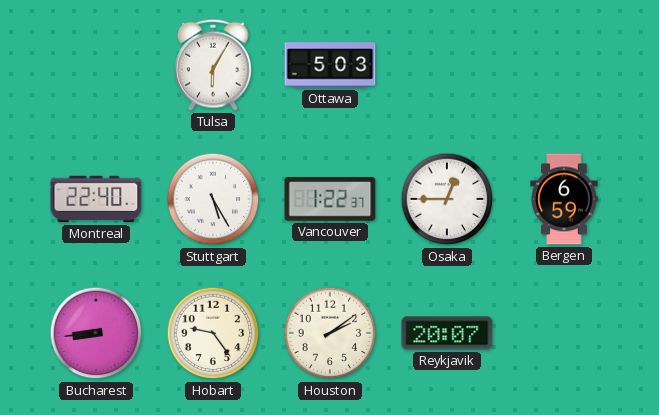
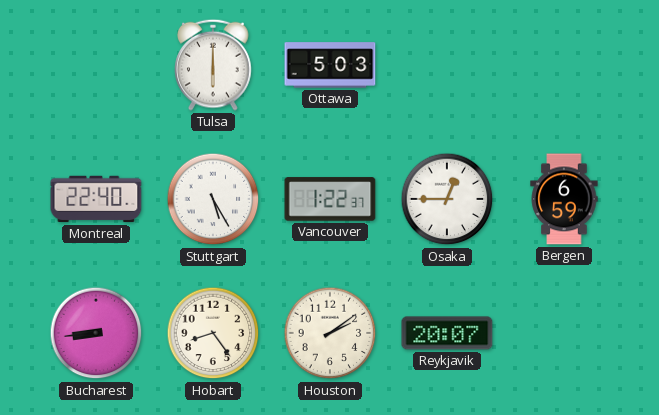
Tulsa: 6:05 -> 6:00 (213, 65)
Hobart: 9:24 -> 8:24 (213, 333)
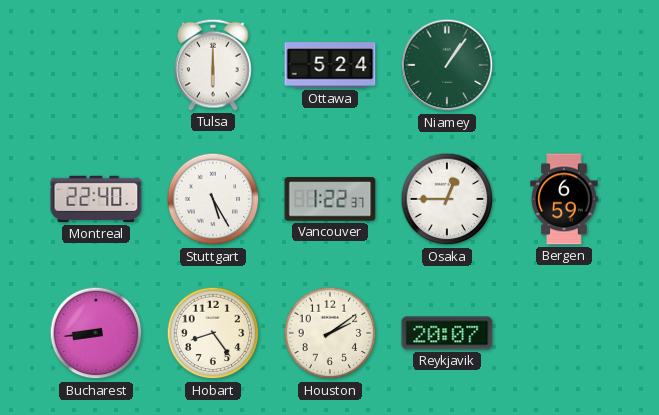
Ottawa: 5:03 -> 5:24 (330, 65)
Niamey: none -> 1:06 (447, 65)
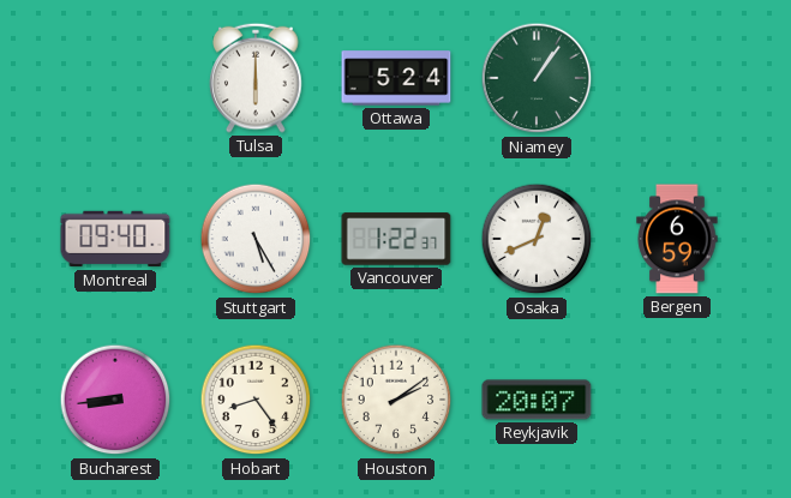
Montreal: 22:40 -> 09:40 (115, 239)
Osaka: 12:45 -> 12:41 (537, 239)
